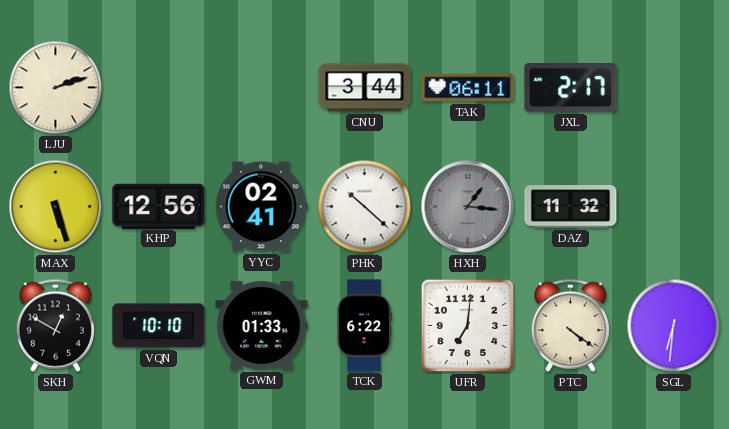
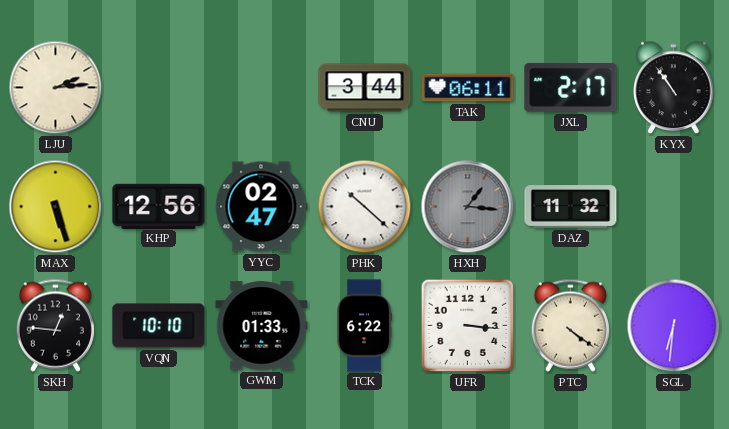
LJU: 2:12 -> 2:14 (56, 88)
KYX: none -> 10:54 (674, 88)
YYC: 02:41 -> 02:47 (262, 207)
SKH: 12:50 -> 12:46 (55, 325)
UFR: 7:01 -> 3:16 (468, 326)
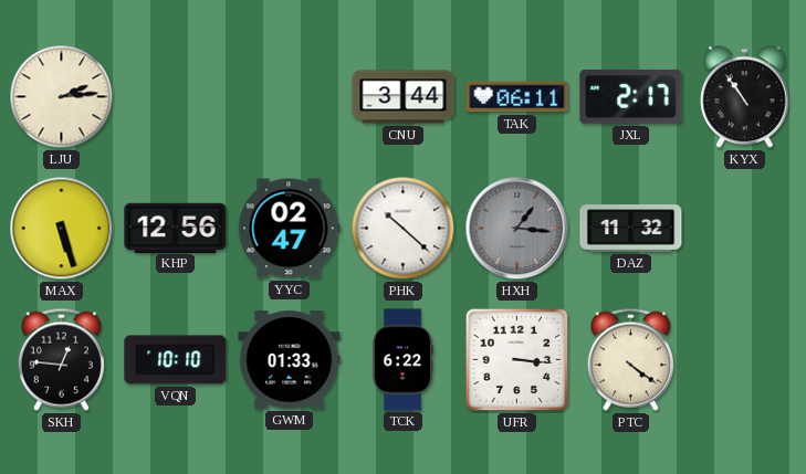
SGL: 6:31 -> none (674, 326)
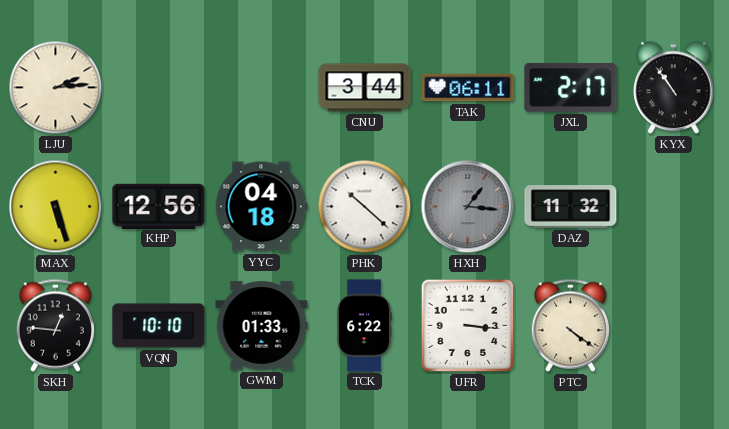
YYC: 02:47 -> 04:18 (262, 207)
